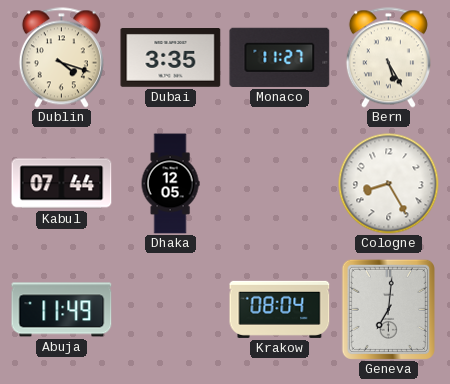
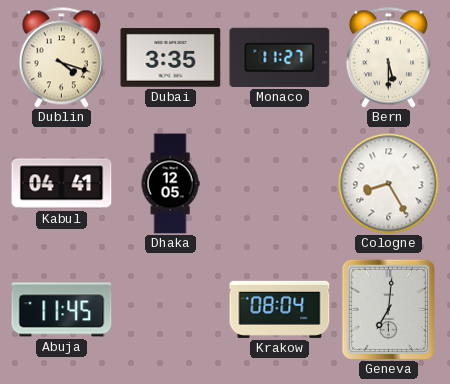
Bern: 5:25 -> 5:30 (388, 58)
Kabul: 07:44 -> 04:41 (62, 184)
Abuja: 11:49 -> 11:45 (62, 310)
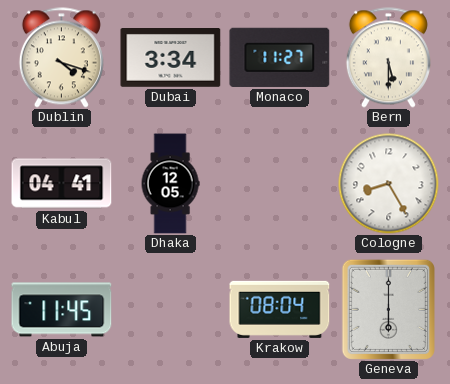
Dubai: 3:35 -> 3:34 (171, 58)
Geneva: 7:01 -> 6:00 (388, 309)
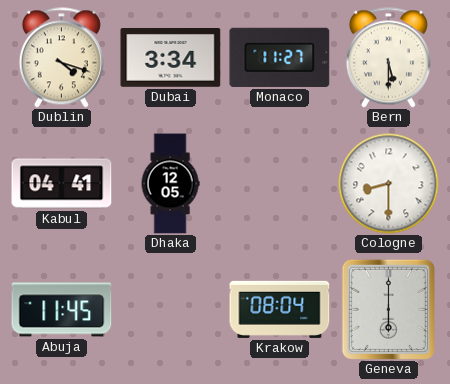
Cologne: 8:25 -> 8:30 (389, 184)
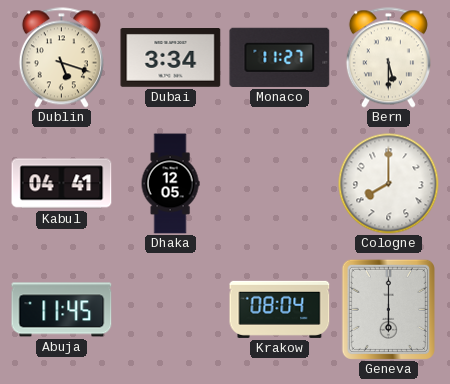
Dublin: 4:18 -> 5:18 (61, 58)
Cologne: 8:30 -> 8:00 (389, 184)
